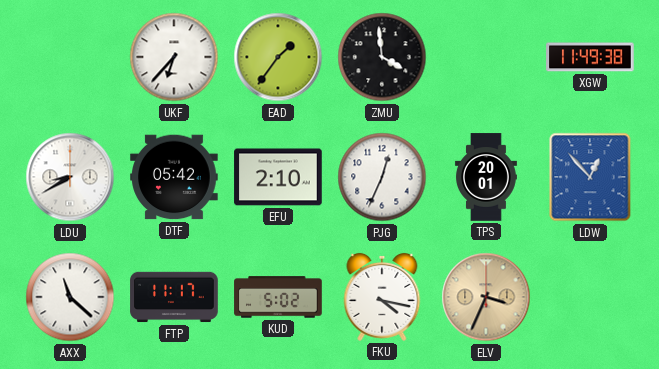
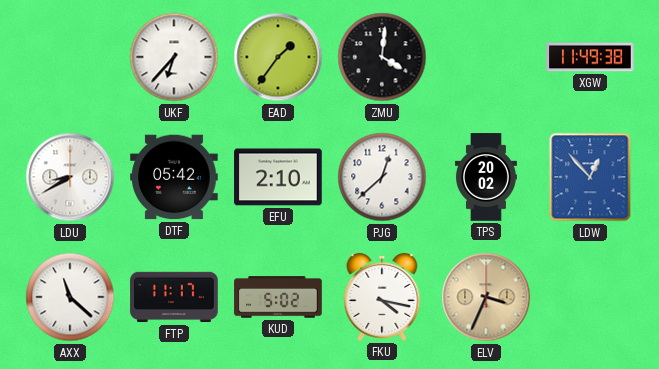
ZMU: 3:59 -> 4:01 (382, 57)
PJG: 12:34 -> 12:38 (382, 177)
TPS: 20:01 -> 20:02 (486, 177)
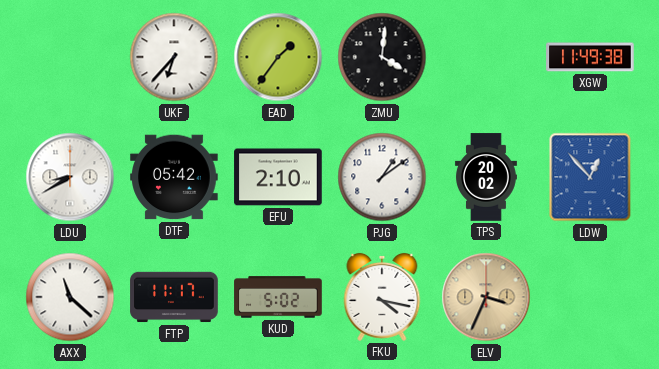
PJG: 12:38 -> 1:09 (382, 177)
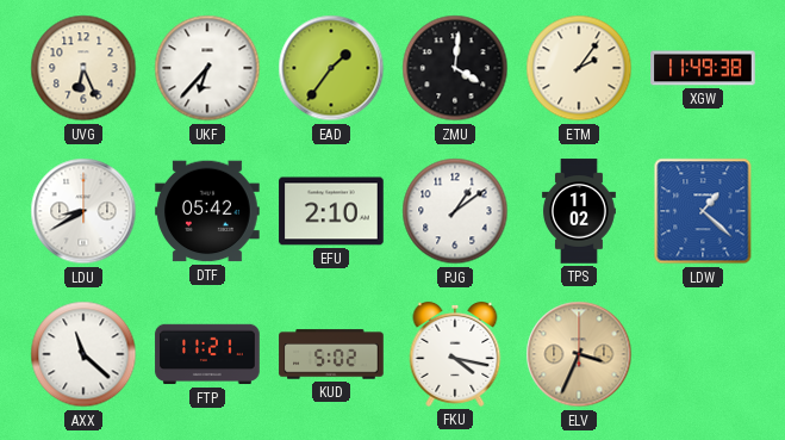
UVG: none -> 6:26 (83, 68)
ETM: none -> 2:06 (579, 68)
TPS: 20:02 -> 11:02 (579, 211)
LDW: 12:53 -> 1:22 (703, 211)
FTP: 11:17 -> 11:21 (207, 354)
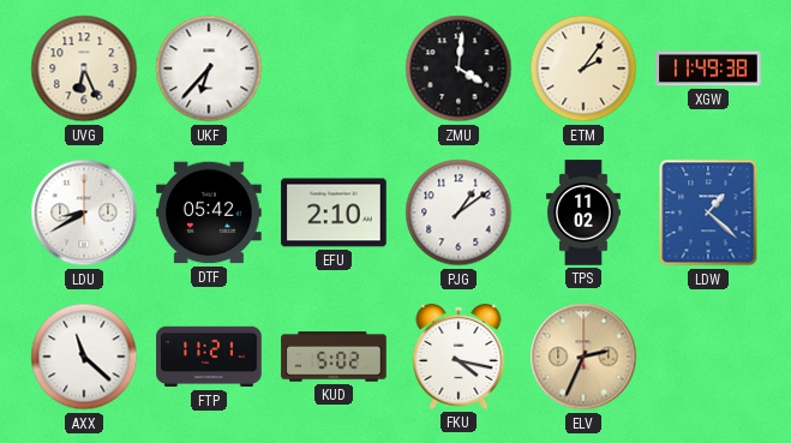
EAD: 1:36 -> none (331, 68)
ELV: 3:34 -> 2:34 (583, 357)
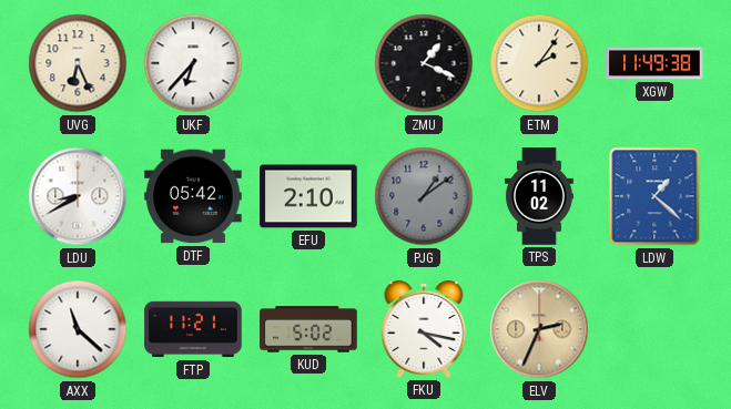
ZMU: 4:01 -> 1:19 (424, 63)
PJG dial: white -> grey (424, 196)
